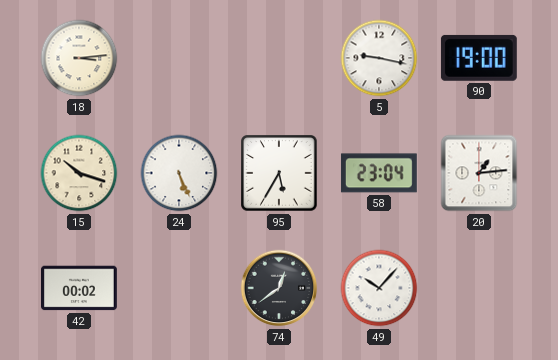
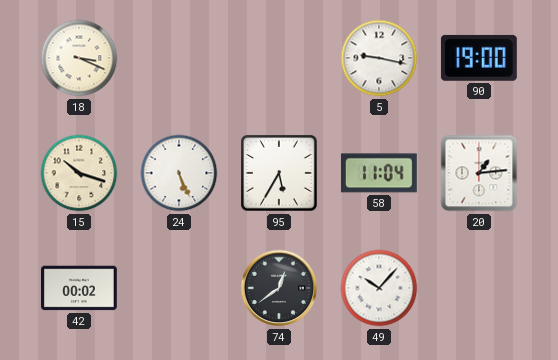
18: 3:14 -> 3:19 (79, 58)
58: 23:04 -> 11:04 (379, 173)
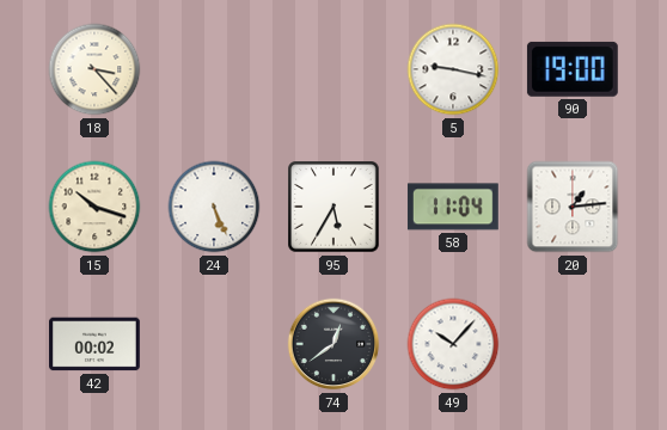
18: 3:19 -> 3:23 (94, 69)
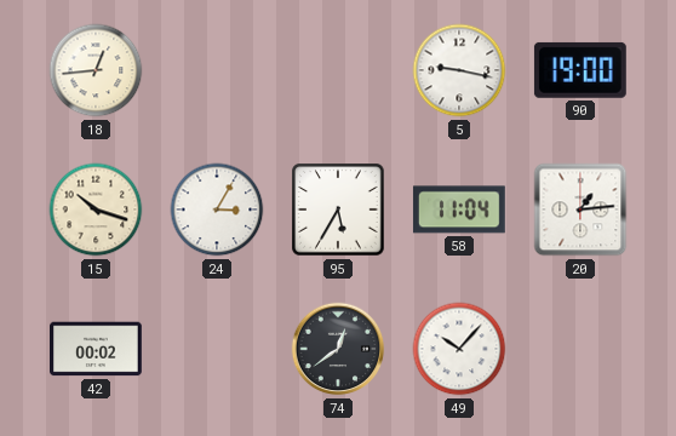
18: 3:23 -> 12:44 (96, 70)
24: 5:26 -> 3:05 (217, 210)
